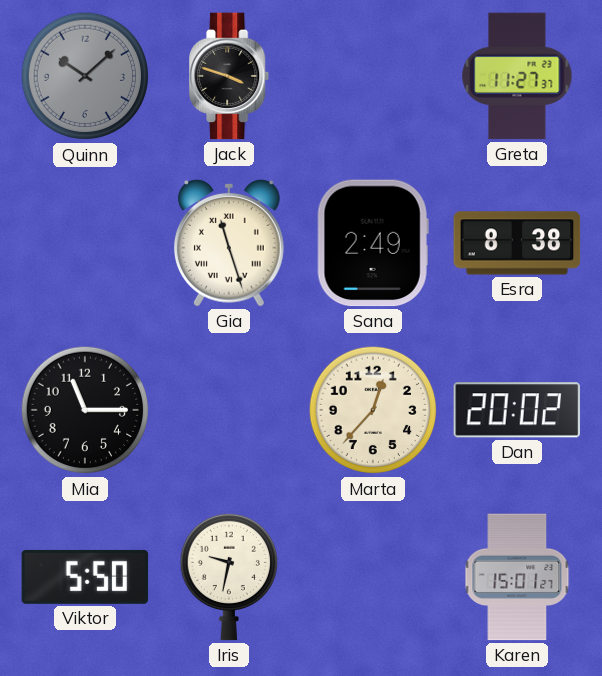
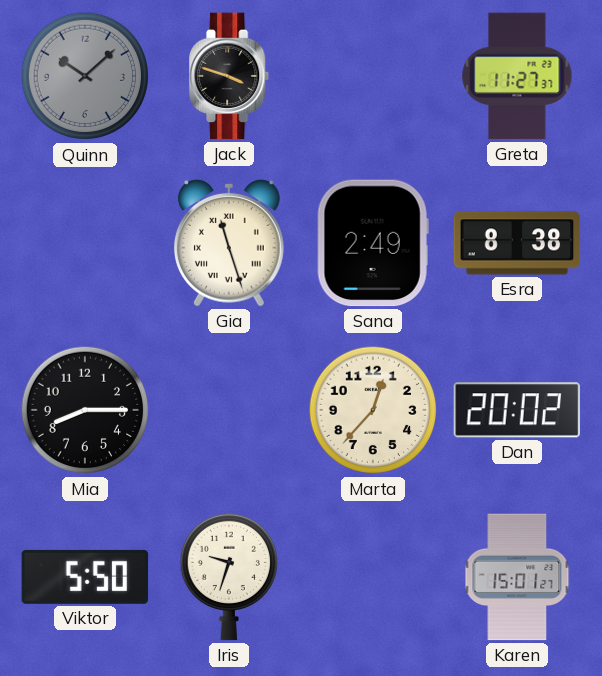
Mia: 11:15 -> 8:15 (85, 410)
Iris: 9:32 -> 9:33 (229, 577)
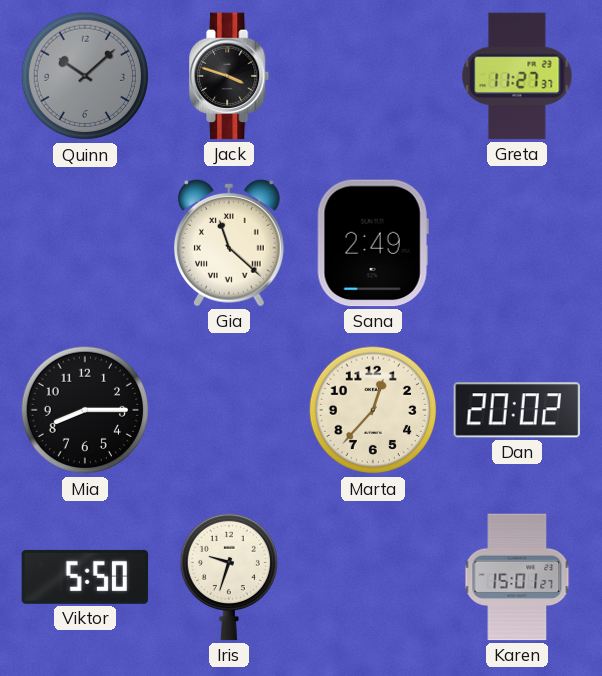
Gia: 11:27 -> 11:22 (229, 243)
Esra: 8:38 -> none (517, 243)
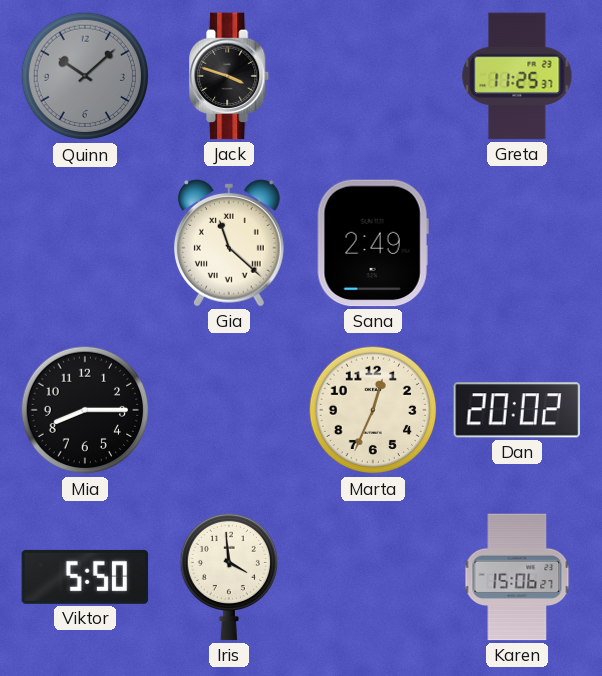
Greta: 11:27 -> 11:25 (517, 76)
Marta: 12:37 -> 12:34 (373, 410)
Iris: 9:33 -> 3:59 (229, 577)
Karen: 15:01 -> 15:06 (517, 577)
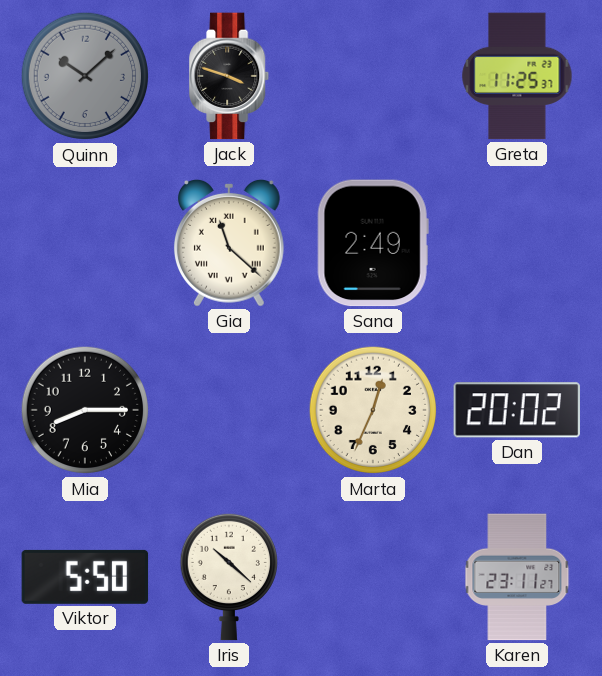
Iris: 3:59 -> 10:22 (229, 577)
Karen: 15:06 -> 23:11 (517, 577)
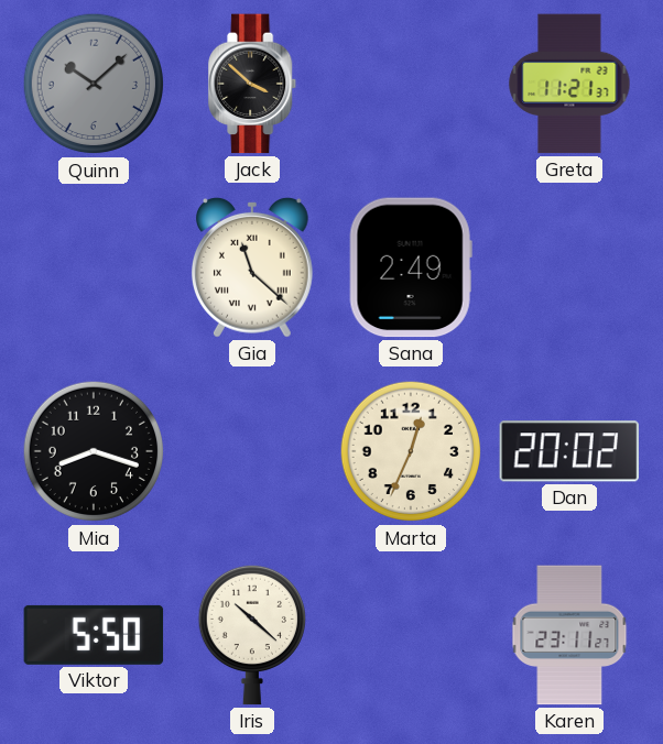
Jack: 3:48 -> 3:52 (253, 84)
Greta: 11:25 -> 11:21 (569, 84)
Mia: 8:15 -> 8:18 (94, 451)
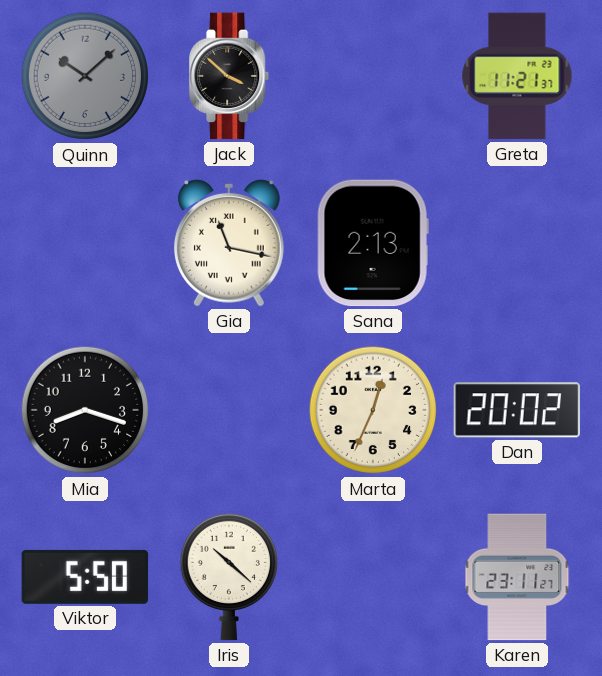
Gia: 11:22 -> 11:17 (229, 243)
Sana: 2:49 -> 2:13 (373, 243)
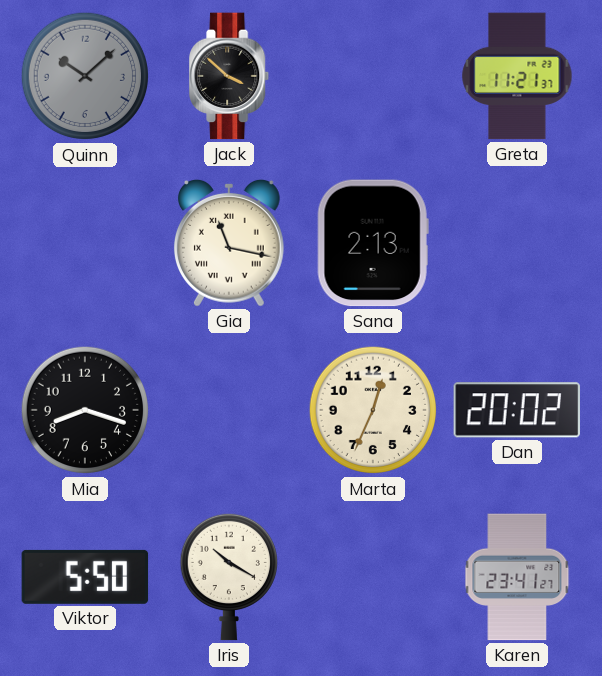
Iris: 10:22 -> 10:20 (229, 577)
Karen: 23:11 -> 23:41 (517, 577)
